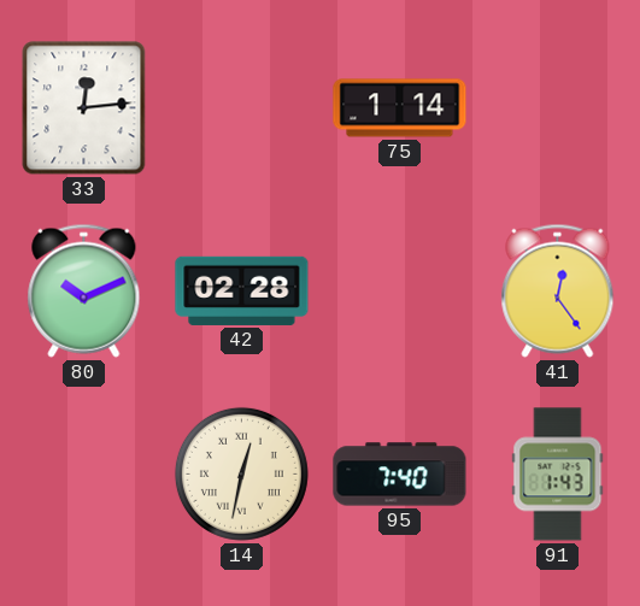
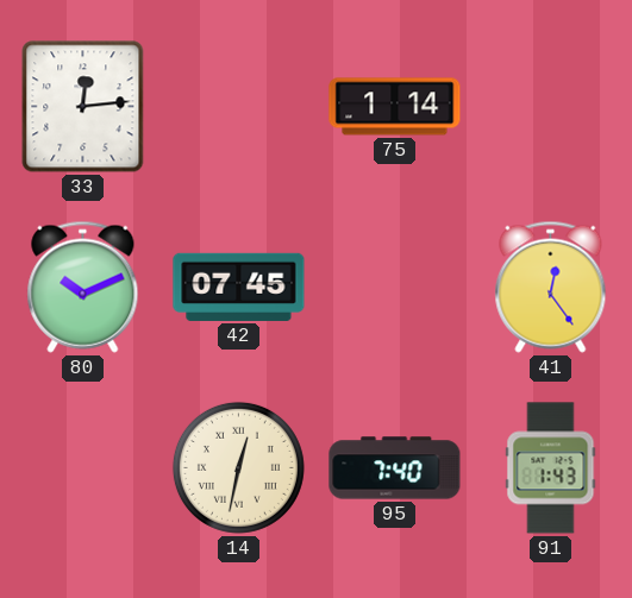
42: 02:28 -> 07:45 (239, 287)
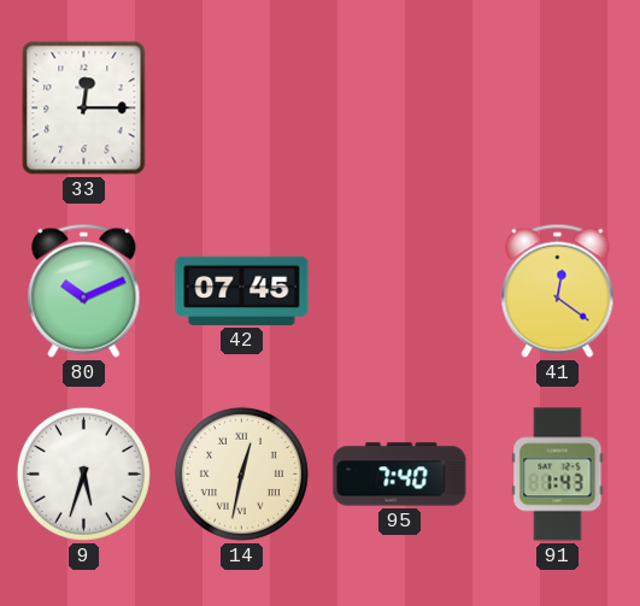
33: 12:14 -> 12:15 (84, 108)
75: 1:14 -> none (395, 107)
41: 12:24 -> 12:21 (558, 290)
9: none -> 5:33 (83, 473)
